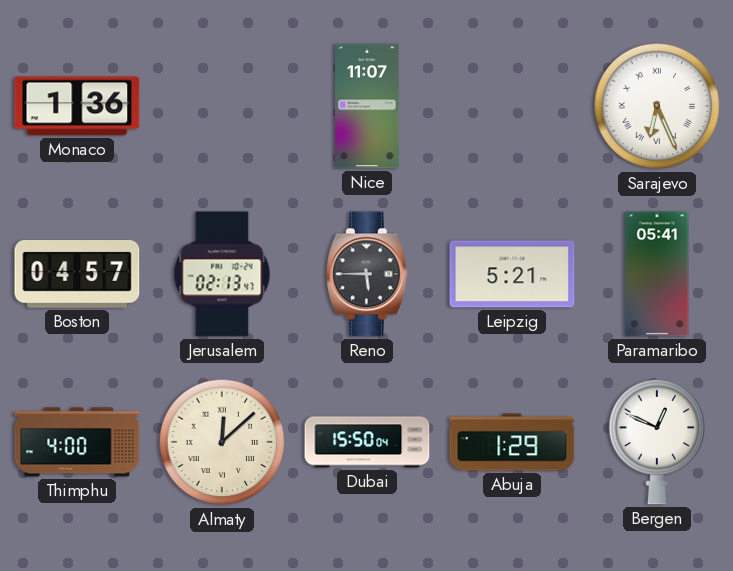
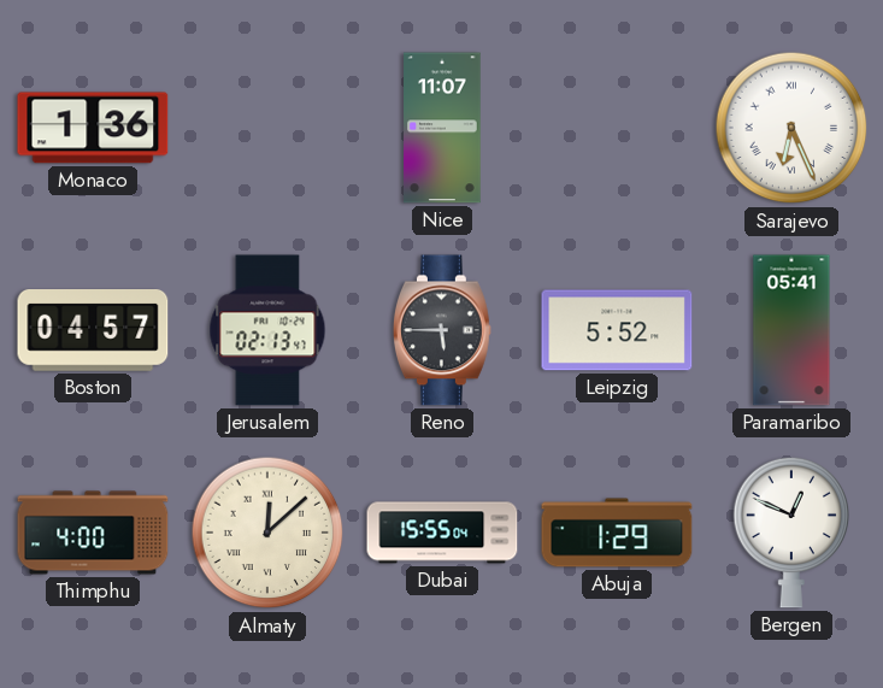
Leipzig: 5:21 -> 5:52 (617, 330)
Dubai: 15:50 -> 15:55 (442, 533)
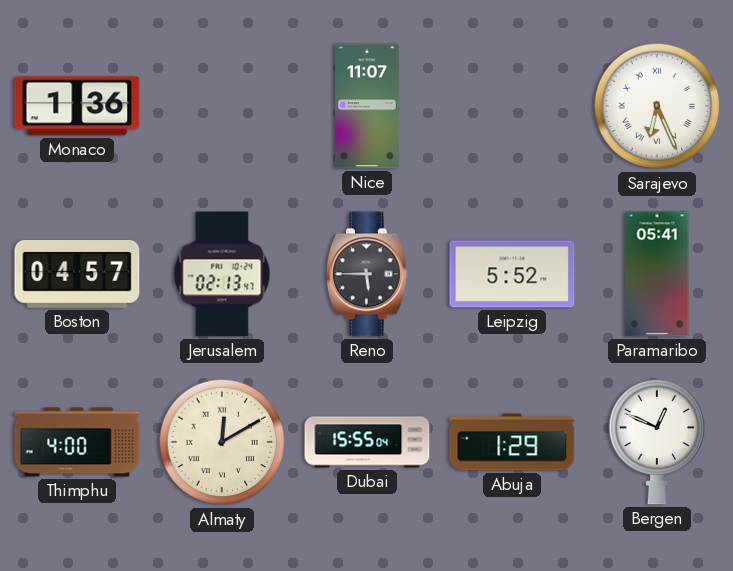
Almaty: 12:08 -> 12:10 (222, 442)
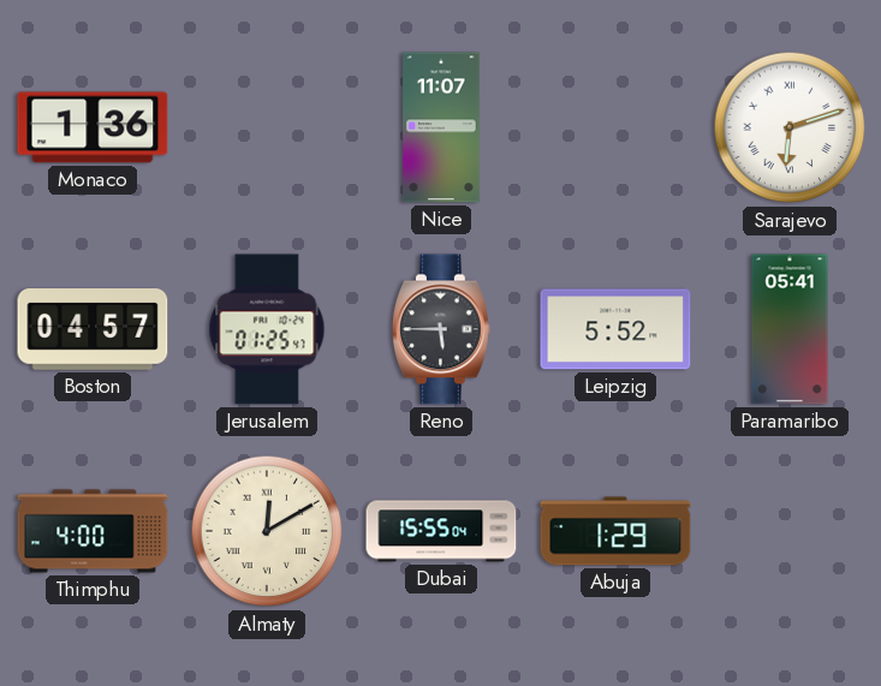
Sarajevo: 6:26 -> 6:12 (790, 127)
Jerusalem: 02:13 -> 01:25 (267, 329)
Bergen: 12:49 -> none (657, 442)
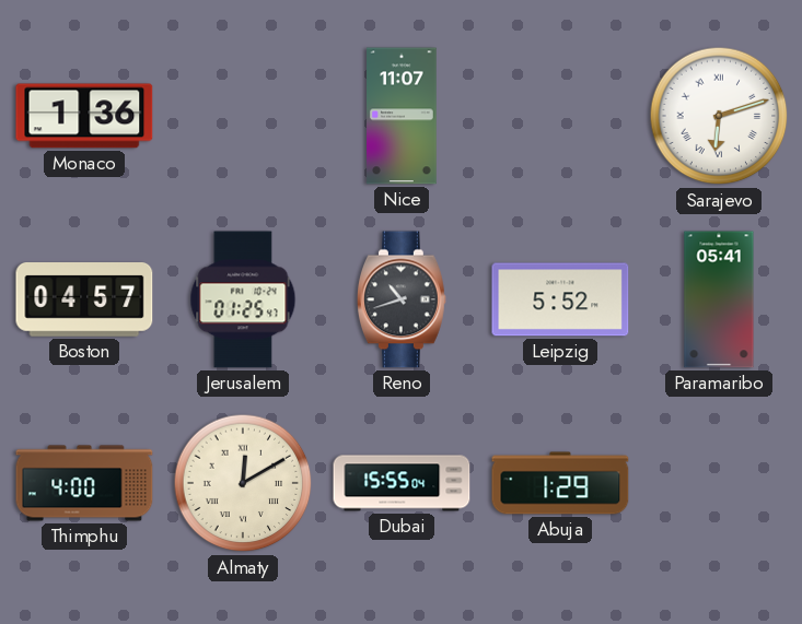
Reno: 5:45 -> 10:42 (403, 299)
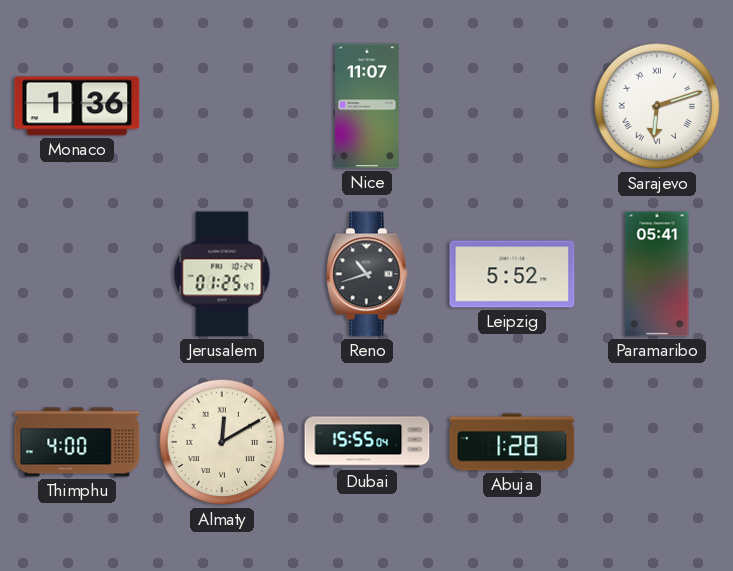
Boston: 04:57 -> none (84, 301)
Abuja: 1:29 -> 1:28 (512, 442)
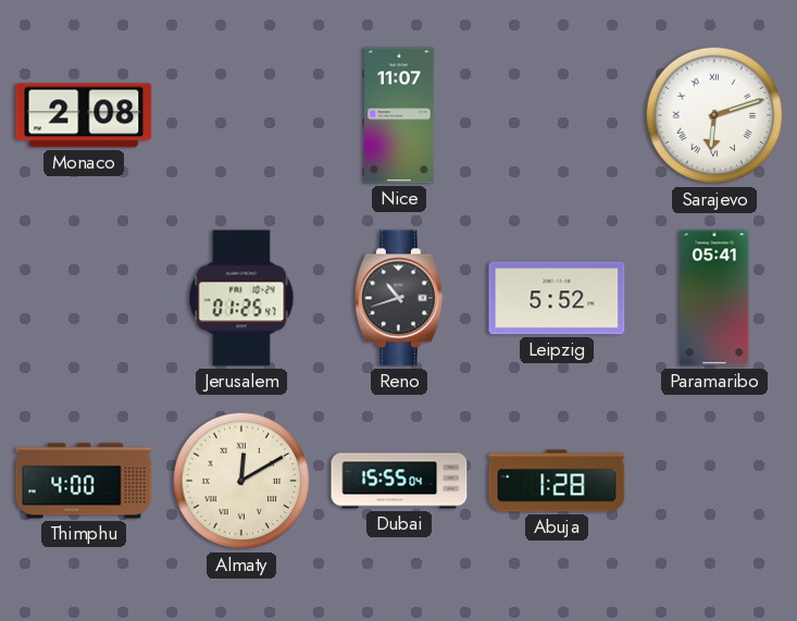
Monaco: 1:36 -> 2:08 (84, 115)
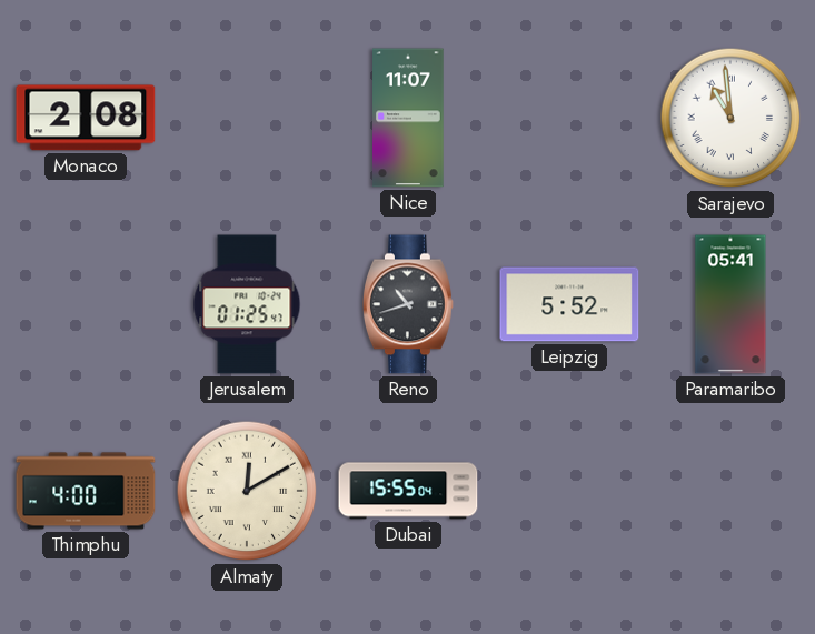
Sarajevo: 6:12 -> 10:59 (730, 118)
Abuja: 1:28 -> none (557, 481)
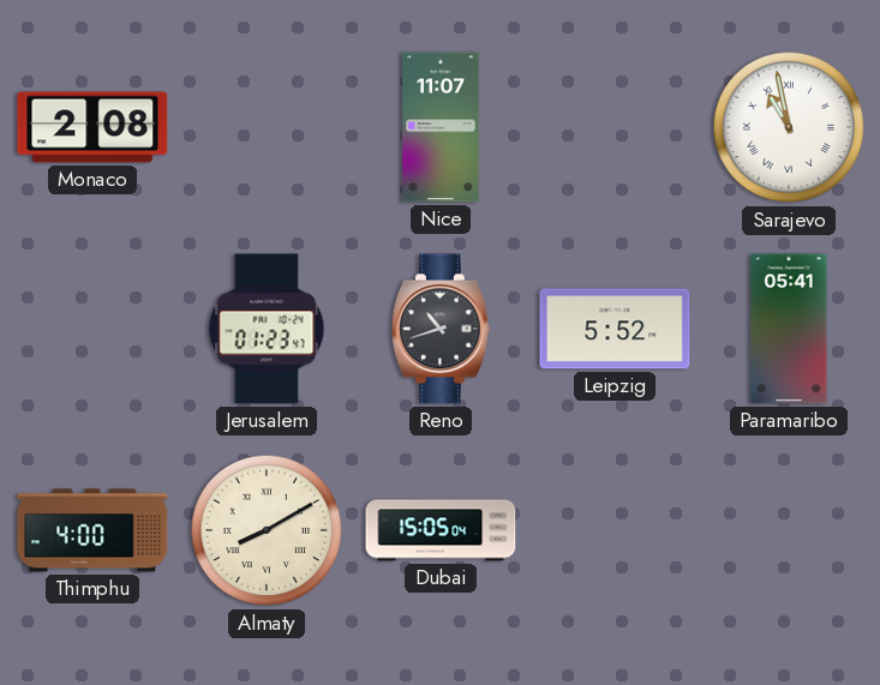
Sarajevo: 10:59 -> 10:58 (789, 127)
Jerusalem: 01:25 -> 01:23 (267, 329)
Almaty: 12:10 -> 8:10 (267, 530)
Dubai: 15:55 -> 15:05 (441, 530)
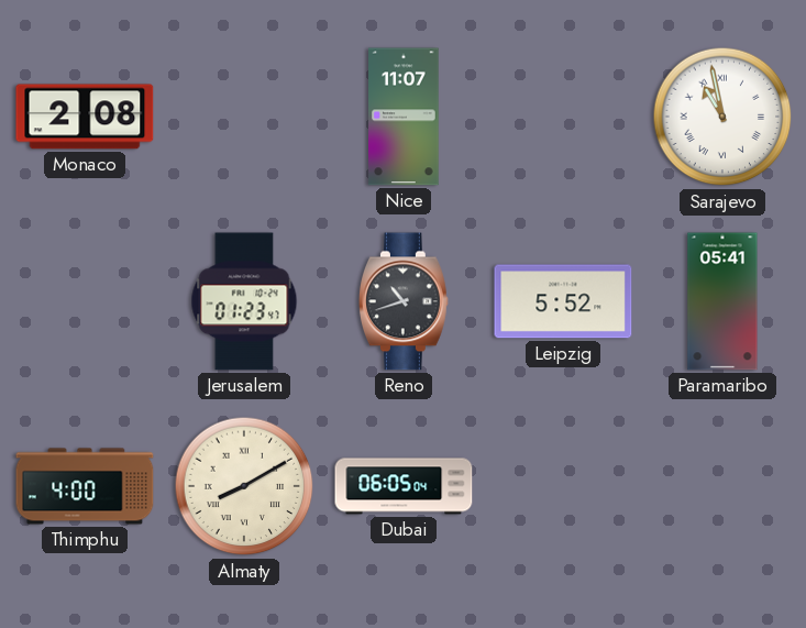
Dubai: 15:05 -> 06:05 (404, 486)
